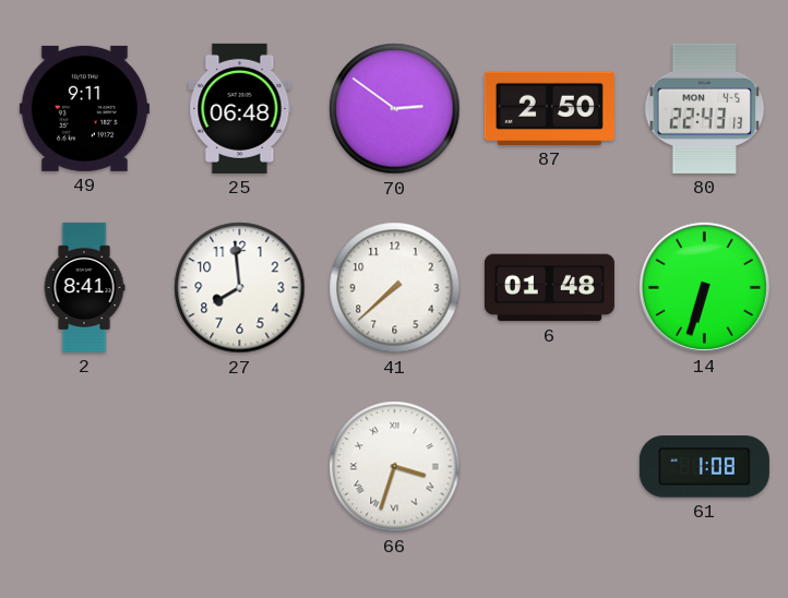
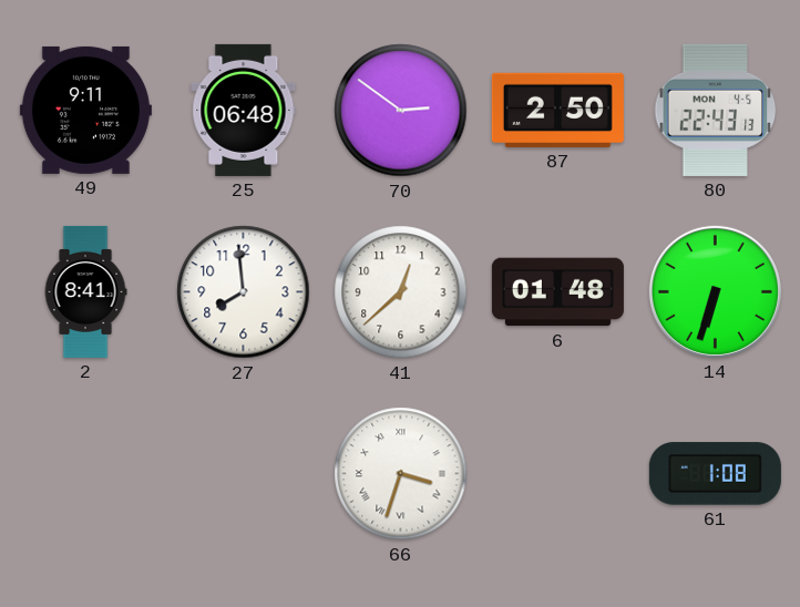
41: 7:38 -> 12:38 (401, 292)
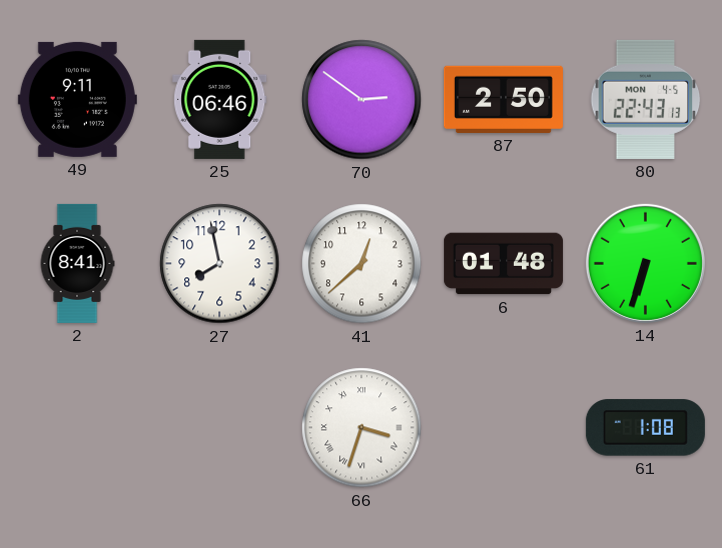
25: 06:48 -> 06:46 (220, 99)
27: 7:59 -> 7:58 (220, 264)
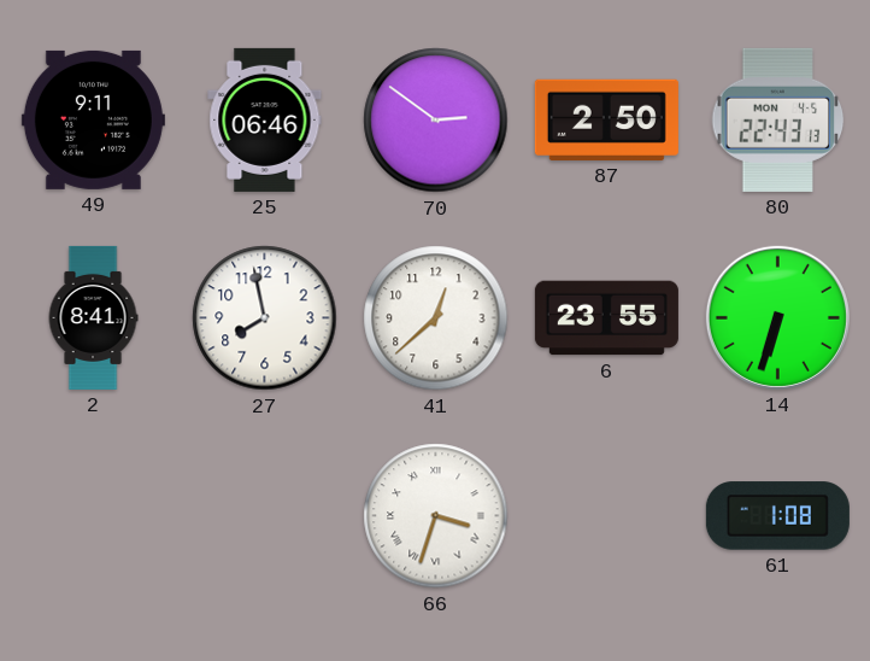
6: 01:48 -> 23:55 (606, 318)
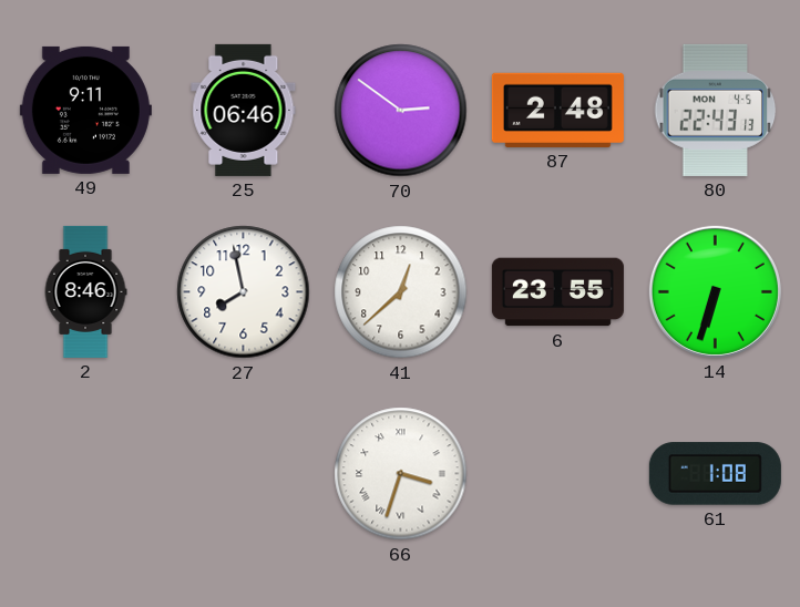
87: 2:50 -> 2:48 (557, 110)
2: 8:41 -> 8:46 (85, 291)
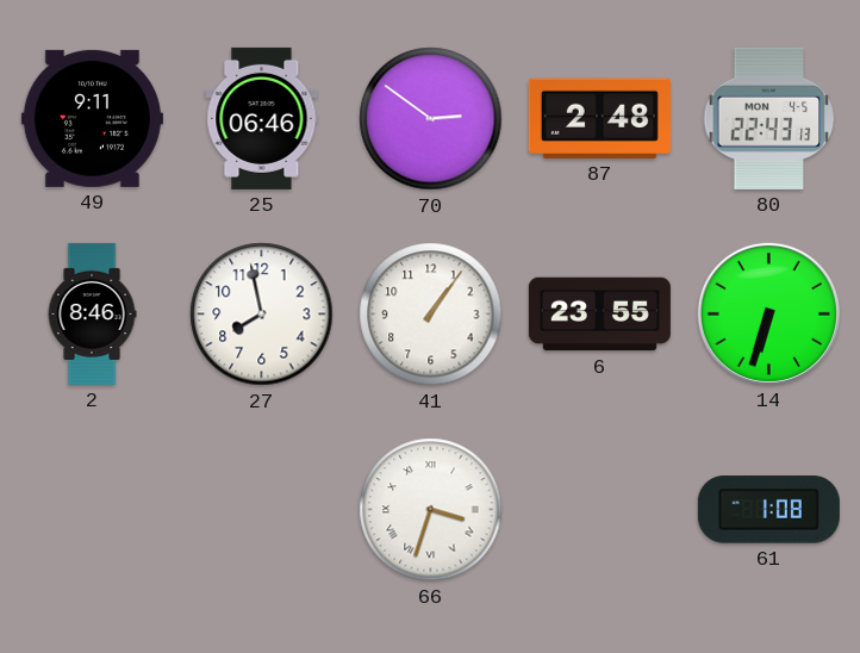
41: 12:38 -> 1:06 (431, 315)
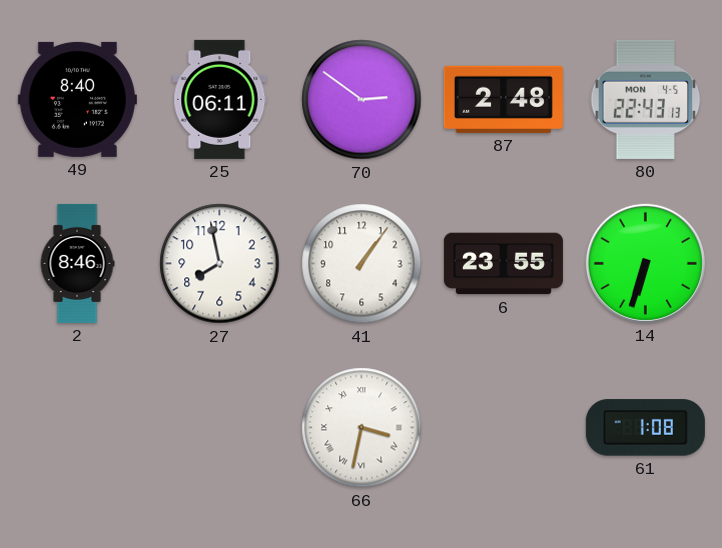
49: 9:11 -> 8:40 (77, 99)
25: 06:46 -> 06:11 (220, 99)
66: 3:33 -> 3:32 (362, 428)
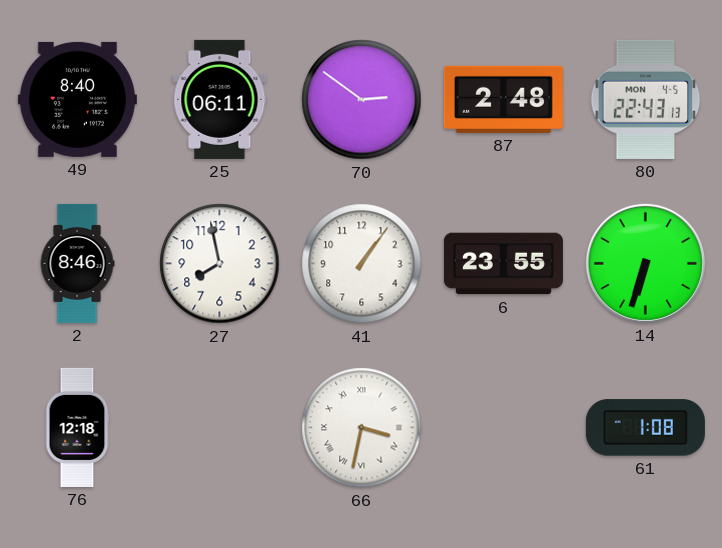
76: none -> 12:18 (77, 427)
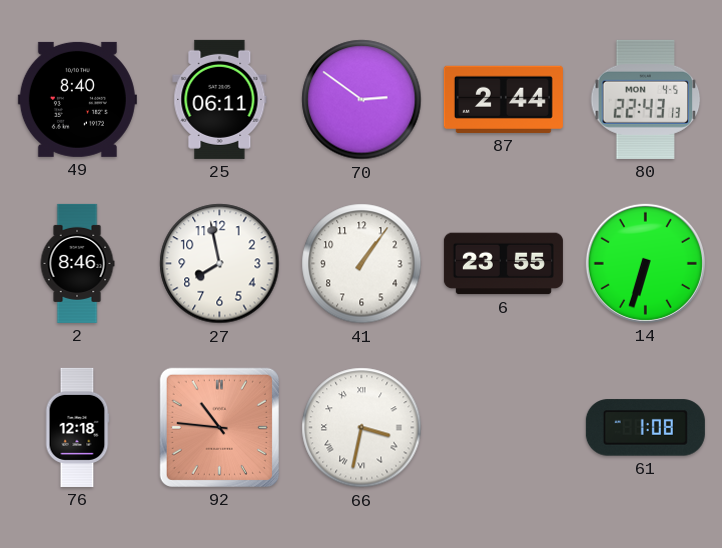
87: 2:48 -> 2:44 (503, 99)
92: none -> 10:46 (219, 427)
